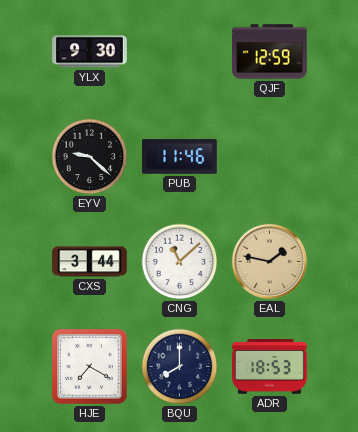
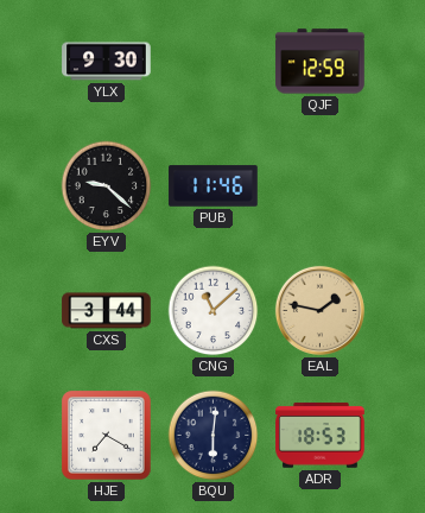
BQU: 8:00 -> 6:01 (214, 436)
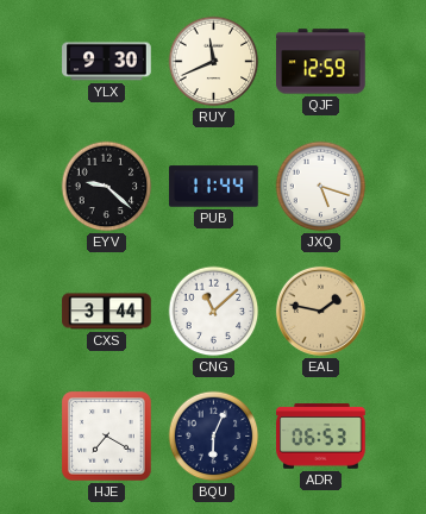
RUY: none -> 11:41 (214, 62)
PUB: 11:46 -> 11:44 (214, 187)
JXQ: none -> 5:18 (321, 187)
BQU: 6:01 -> 6:04 (214, 437)
ADR: 18:53 -> 06:53 (321, 437)
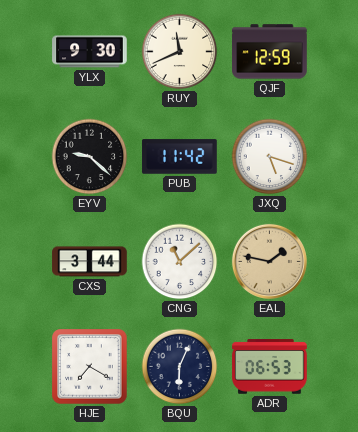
PUB: 11:44 -> 11:42 (180, 157)
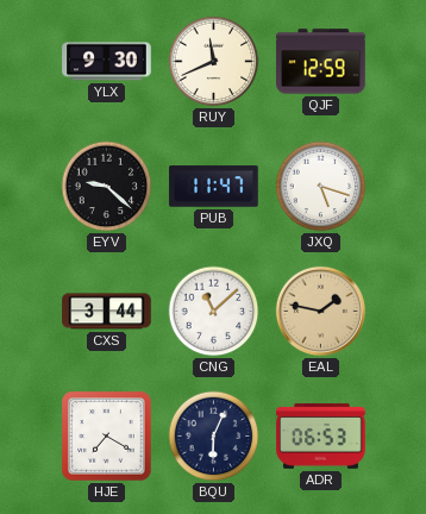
PUB: 11:42 -> 11:47 (214, 187)
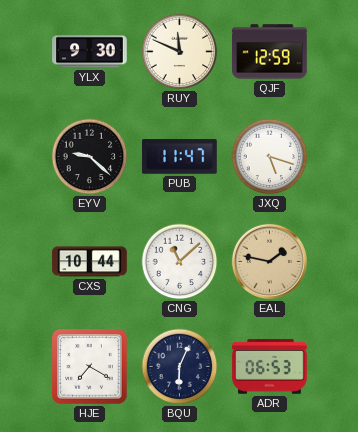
RUY: 11:41 -> 11:49 (180, 52)
CXS: 3:44 -> 10:44 (90, 262)
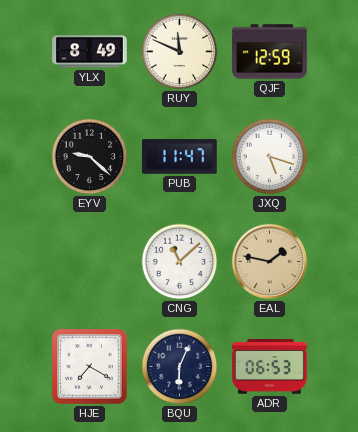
YLX: 9:30 -> 8:49 (90, 52)
CXS: 10:44 -> none (90, 262)
